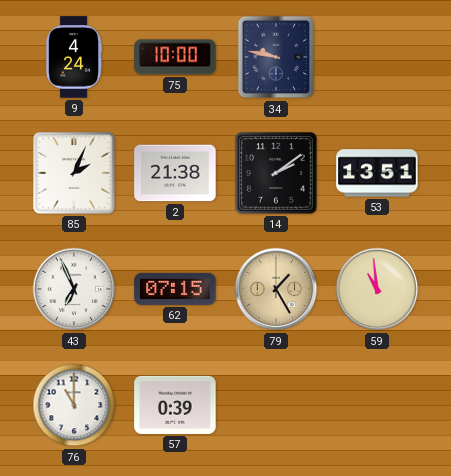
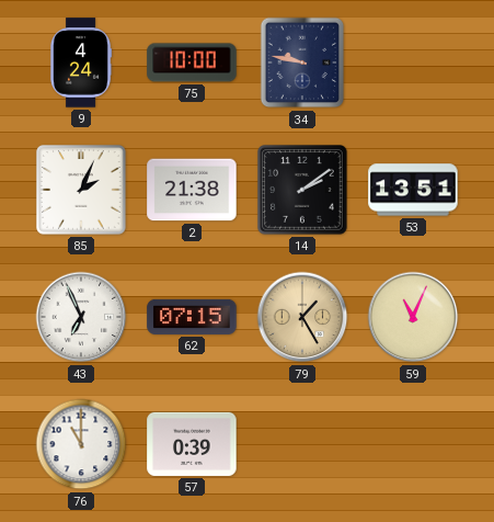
59: 10:59 -> 11:04 (413, 317)
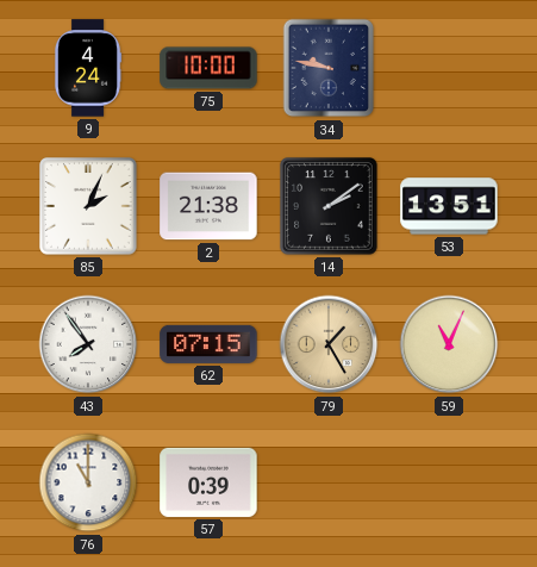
43: 6:56 -> 7:54 (88, 344)
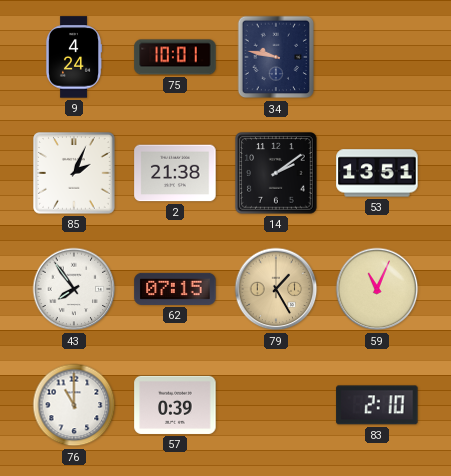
75: 10:00 -> 10:01 (175, 57)
83: none -> 2:10 (377, 405)
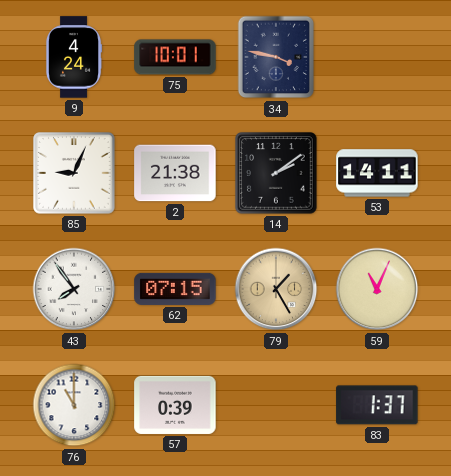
34: 9:47 -> 3:47 (276, 57)
85: 2:04 -> 9:04 (74, 174)
53: 13:51 -> 14:11 (377, 173)
83: 2:10 -> 1:37 (377, 405)
